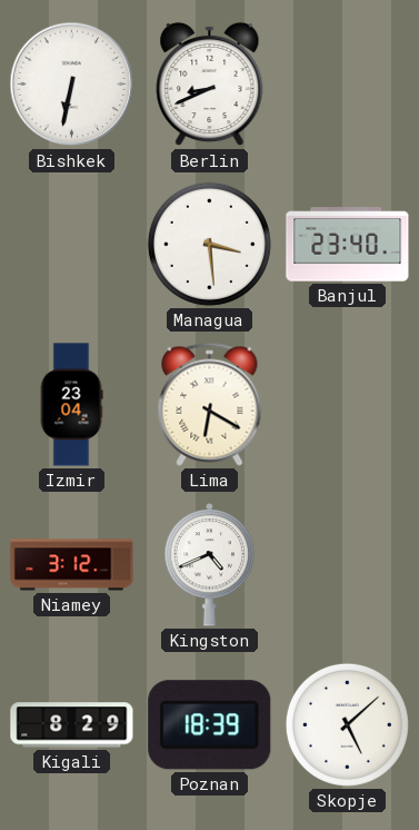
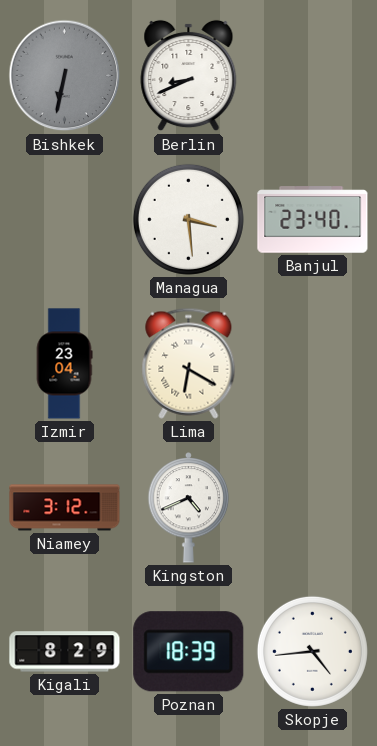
Bishkek dial: white -> grey (65, 76)
Skopje: 5:08 -> 4:44 (312, 651)
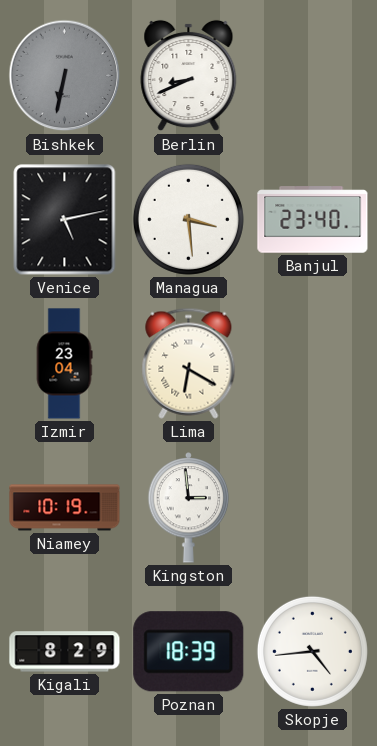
Venice: none -> 5:13 (65, 220)
Niamey: 3:12 -> 10:19 (65, 508)
Kingston: 4:41 -> 2:59 (189, 508)
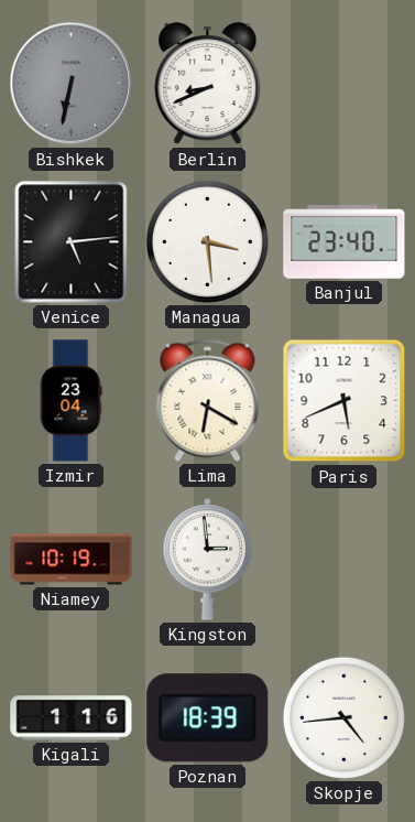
Venice: 5:13 -> 5:14 (72, 242)
Paris: none -> 5:41 (345, 401)
Kigali: 8:29 -> 1:16 (72, 718)
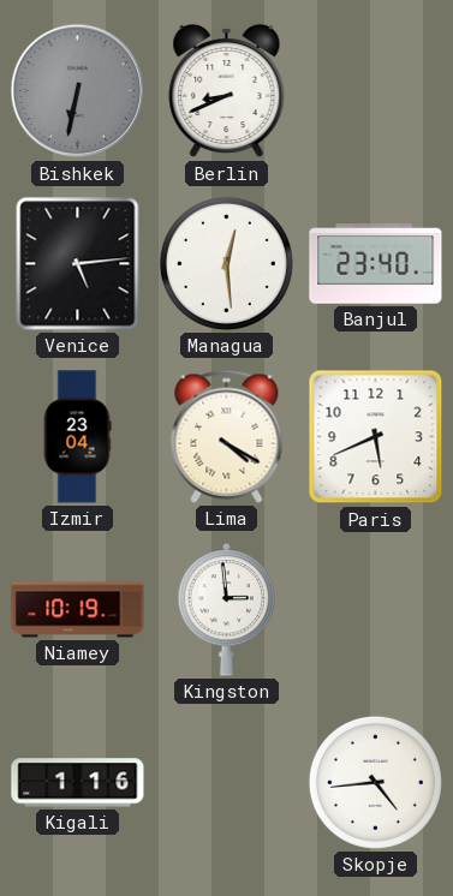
Managua: 3:29 -> 12:29 (226, 263)
Lima: 6:20 -> 4:20 (227, 436)
Poznan: 18:39 -> none (208, 718)
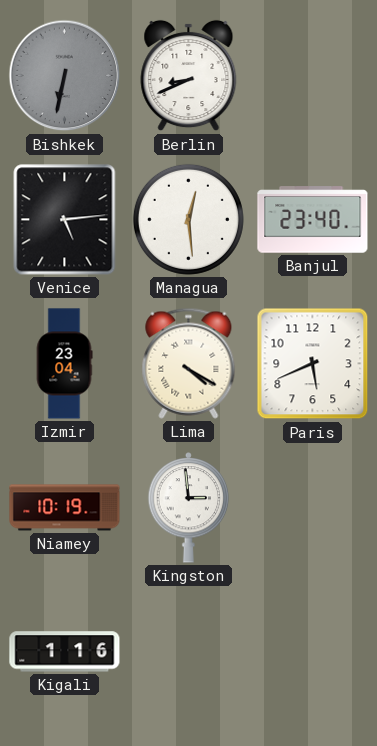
Skopje: 4:44 -> none (375, 782)
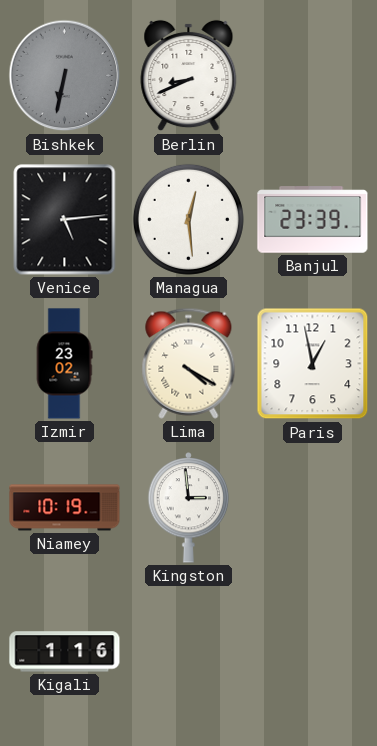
Banjul: 23:40 -> 23:39 (313, 220)
Izmir: 23:04 -> 23:02 (64, 364)
Paris: 5:41 -> 12:58 (313, 364)
